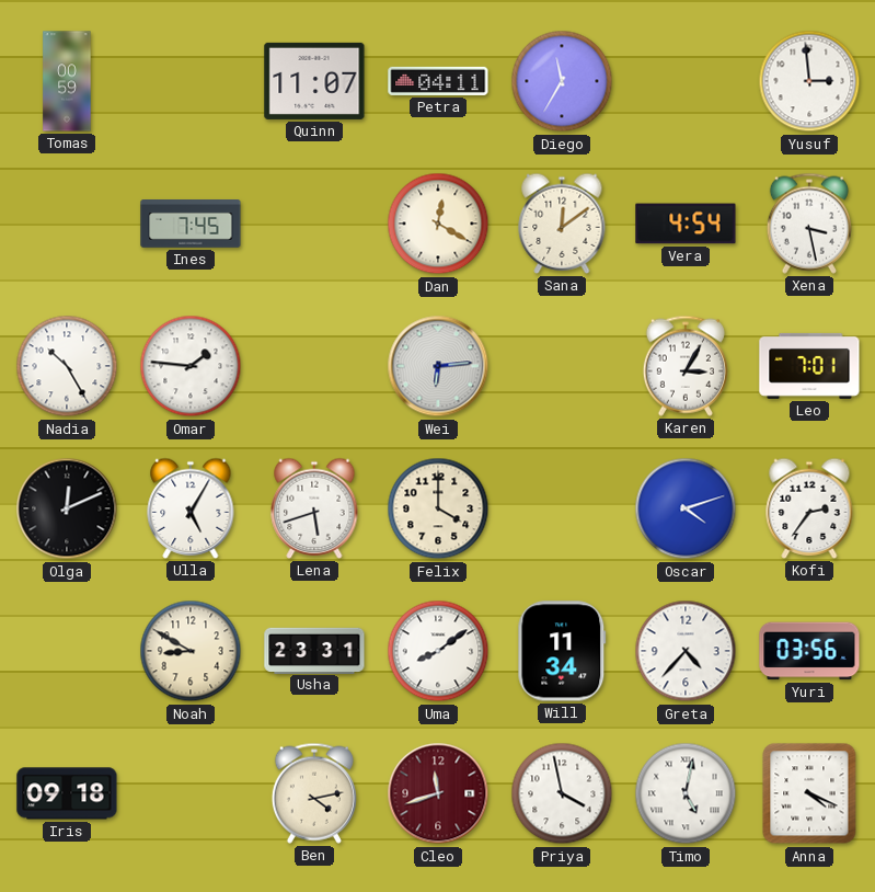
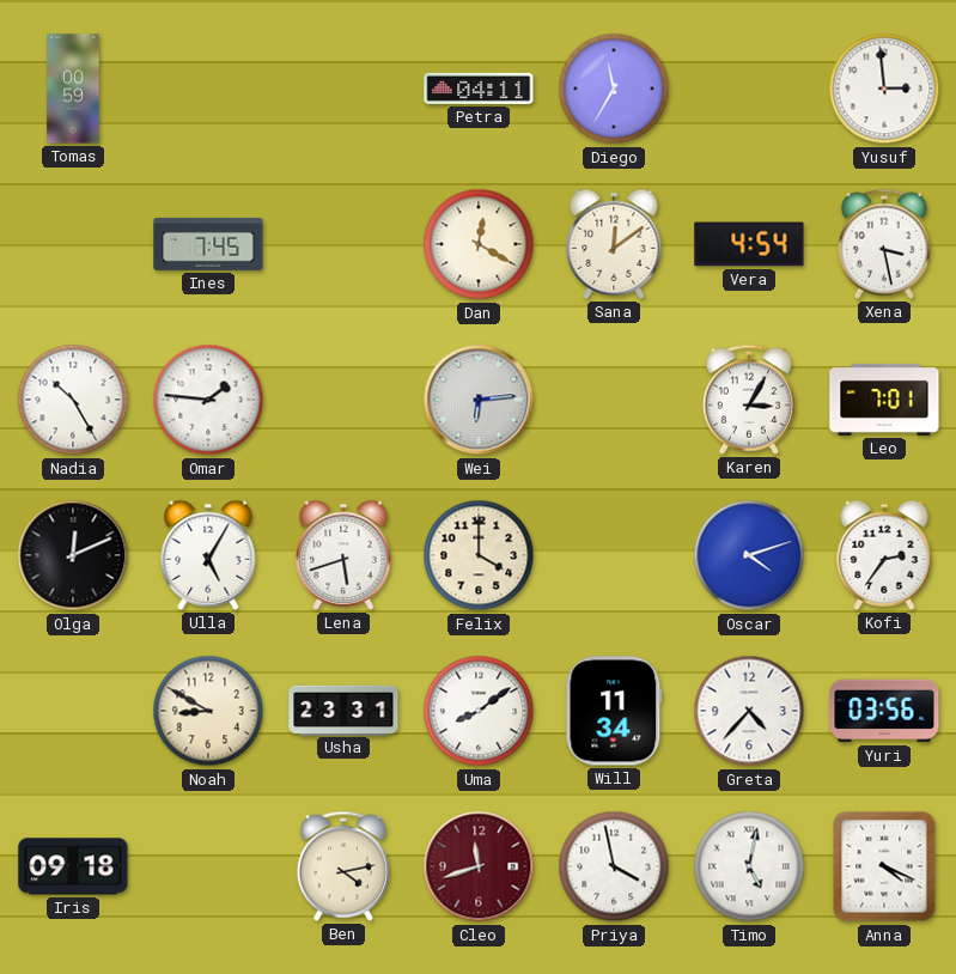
Quinn: 11:07 -> none (314, 81)
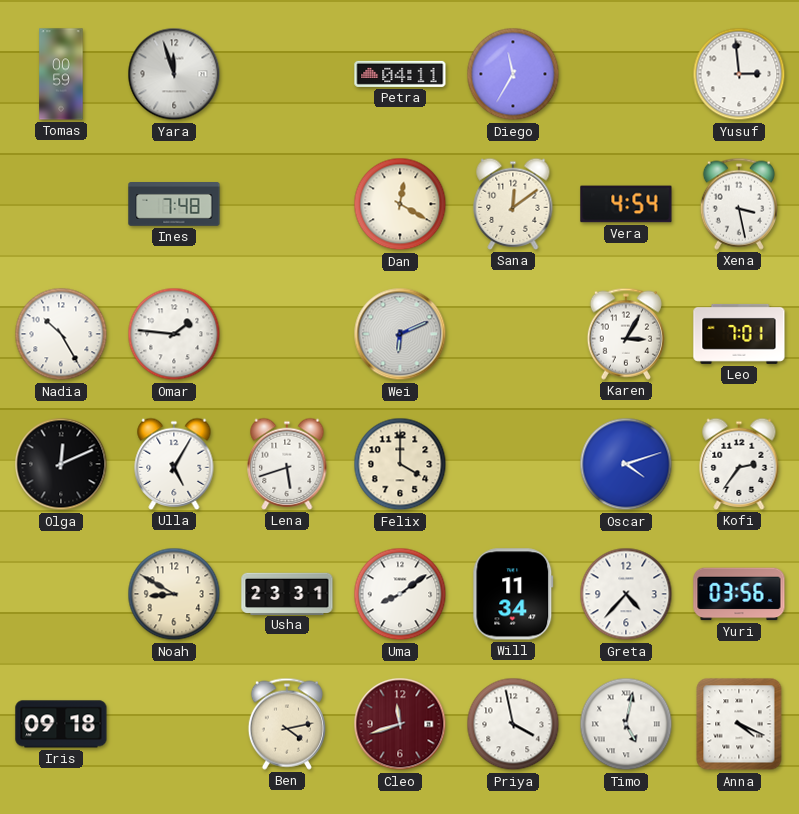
Yara: none -> 11:57 (174, 74)
Ines: 7:45 -> 7:48 (174, 205)
Wei: 6:14 -> 6:11 (400, 334)
